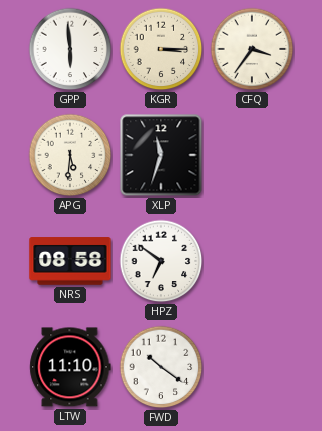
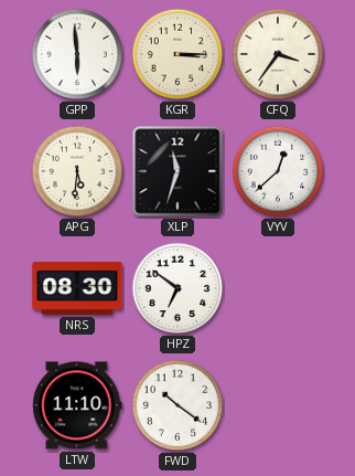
VYV: none -> 12:38 (278, 171)
NRS: 08:58 -> 08:30 (77, 288)
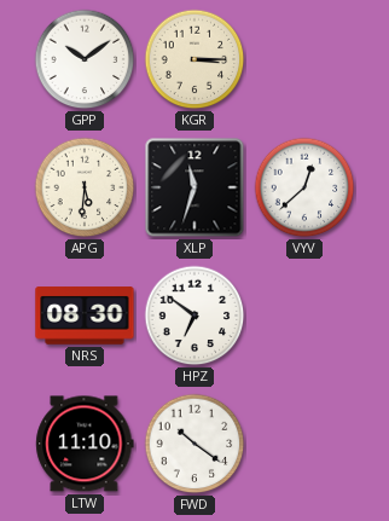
GPP: 5:59 -> 10:09 (85, 59)
CFQ: 3:36 -> none (278, 54)
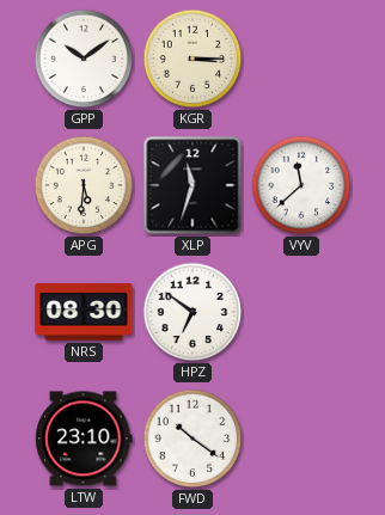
VYV: 12:38 -> 11:38 (301, 185)
LTW: 11:10 -> 23:10 (84, 439)
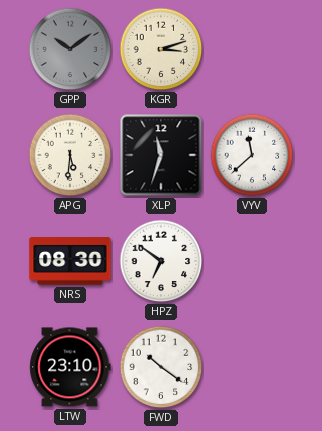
GPP dial: white -> grey (70, 49)
KGR: 3:15 -> 3:12 (161, 49)
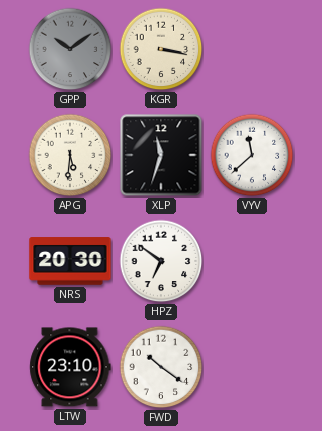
KGR: 3:12 -> 3:17 (161, 49)
NRS: 08:30 -> 20:30 (70, 261)
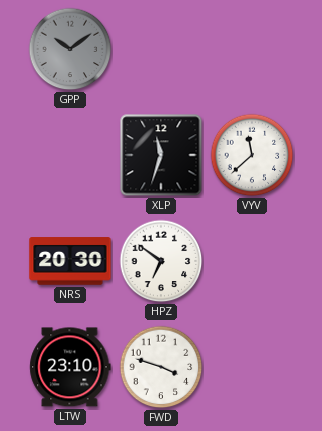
KGR: 3:17 -> none (161, 49)
APG: 5:31 -> none (70, 155)
FWD: 10:21 -> 3:48 (161, 367)
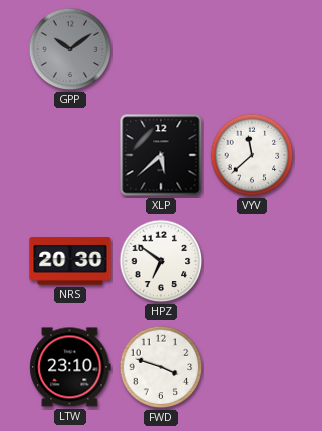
XLP: 11:33 -> 5:38 (161, 155)
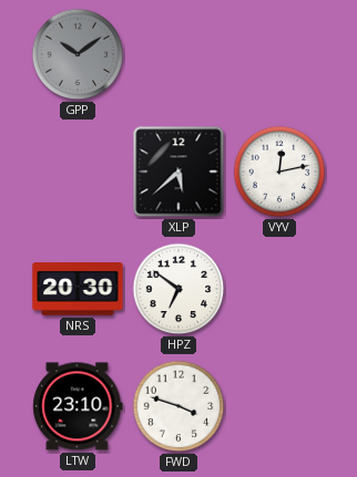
VYV: 11:38 -> 12:13 (279, 172)
